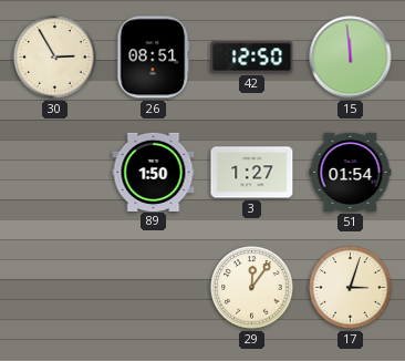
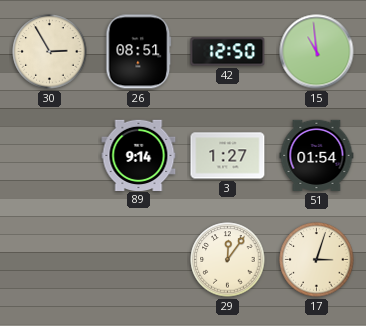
15: 11:59 -> 10:59 (317, 52)
89: 1:50 -> 9:14 (139, 155)
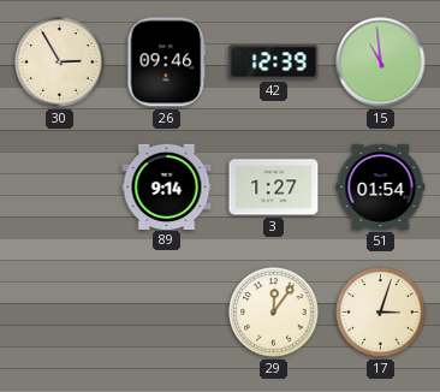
26: 08:51 -> 09:46 (167, 63)
42: 12:50 -> 12:39 (274, 63)
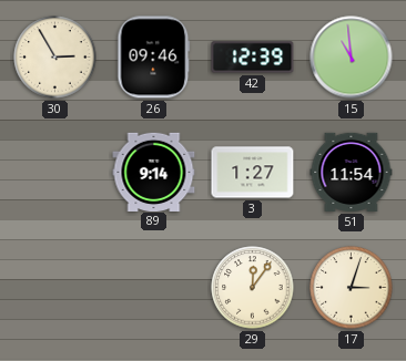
51: 01:54 -> 11:54 (352, 172)
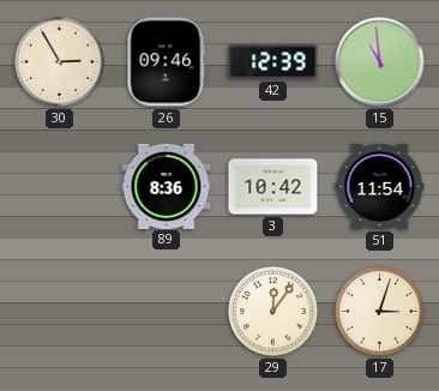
89: 9:14 -> 8:36 (167, 186)
3: 1:27 -> 10:42 (273, 187)
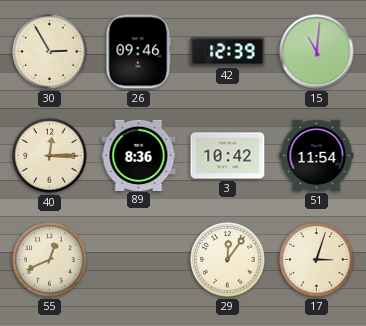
15: 10:59 -> 11:01 (317, 52)
40: none -> 12:15 (50, 156)
55: none -> 12:41 (50, 260)
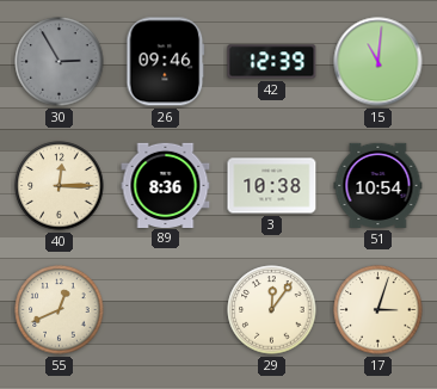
30 dial: cream -> grey (60, 62)
3: 10:42 -> 10:38 (272, 186)
51: 11:54 -> 10:54 (378, 185)
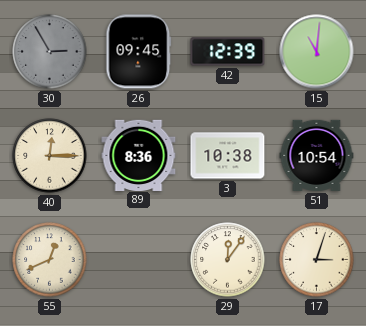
26: 09:46 -> 09:45 (139, 52)
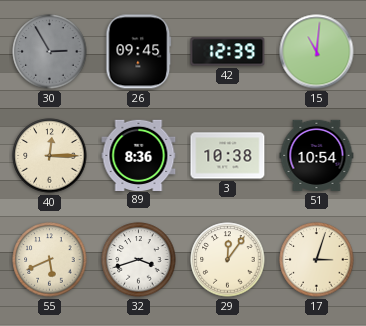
55: 12:41 -> 5:41 (50, 260)
32: none -> 3:42 (139, 260)
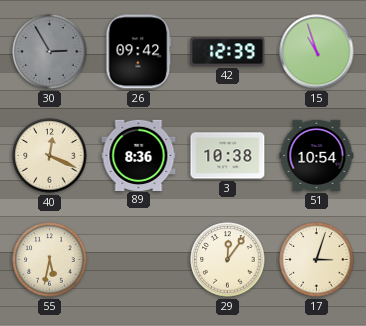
26: 09:45 -> 09:42 (139, 52)
15: 11:01 -> 10:57 (317, 52)
40: 12:15 -> 12:19 (50, 156)
55: 5:41 -> 5:32 (50, 260)
32: 3:42 -> none (139, 260)
